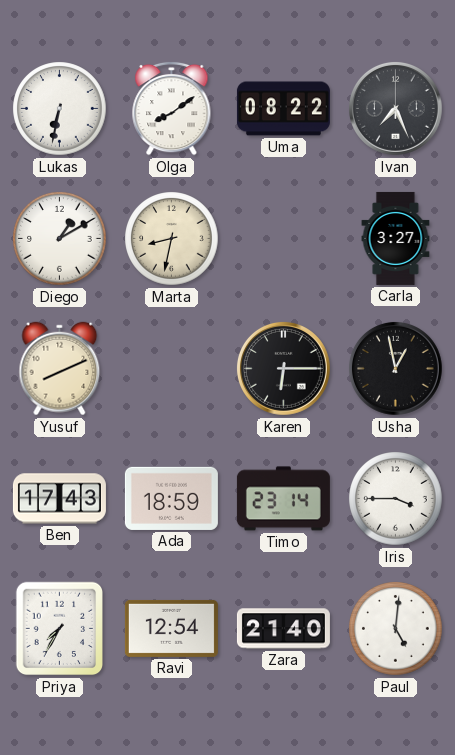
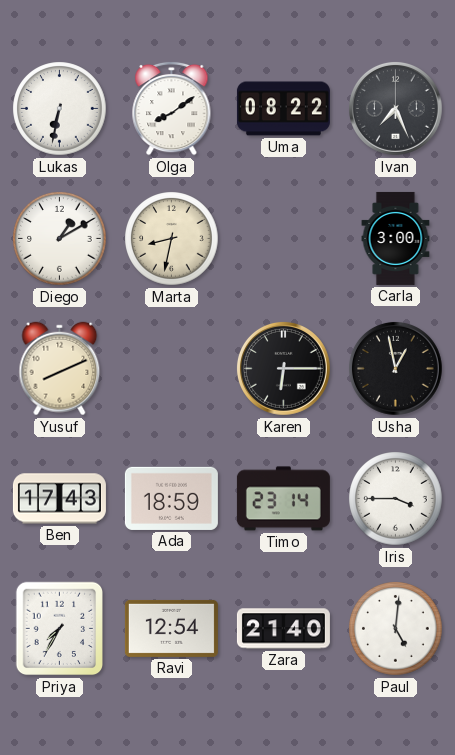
Carla: 3:27 -> 3:00 (396, 238)
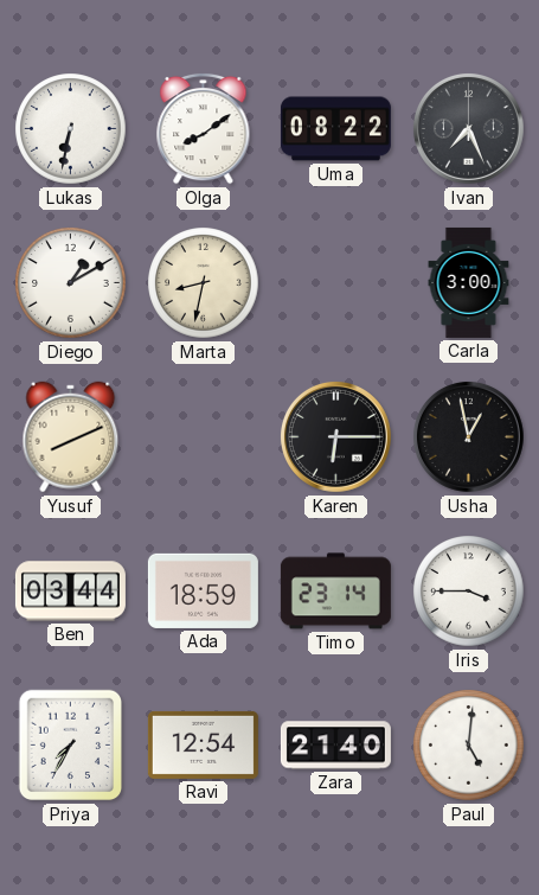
Ben: 17:43 -> 03:44 (70, 592)
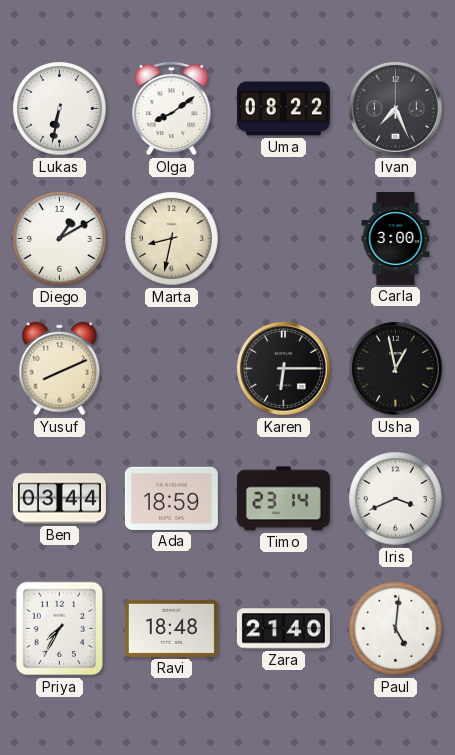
Iris: 3:45 -> 3:41 (396, 499)
Ravi: 12:54 -> 18:48 (171, 628)
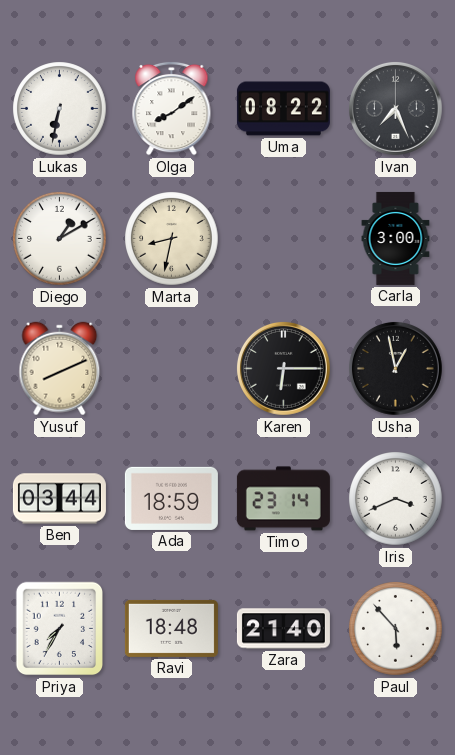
Paul: 5:01 -> 5:53 (396, 629)
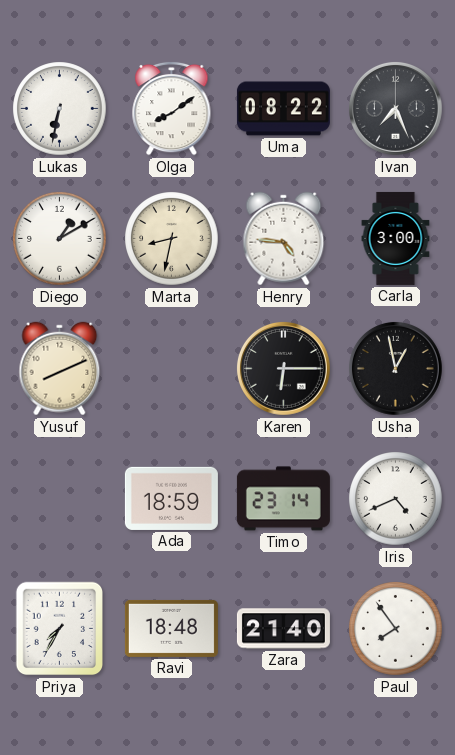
Henry: none -> 4:46 (284, 239)
Ben: 03:44 -> none (59, 499)
Iris: 3:41 -> 4:41 (396, 499)
Paul: 5:53 -> 7:54 (396, 629)
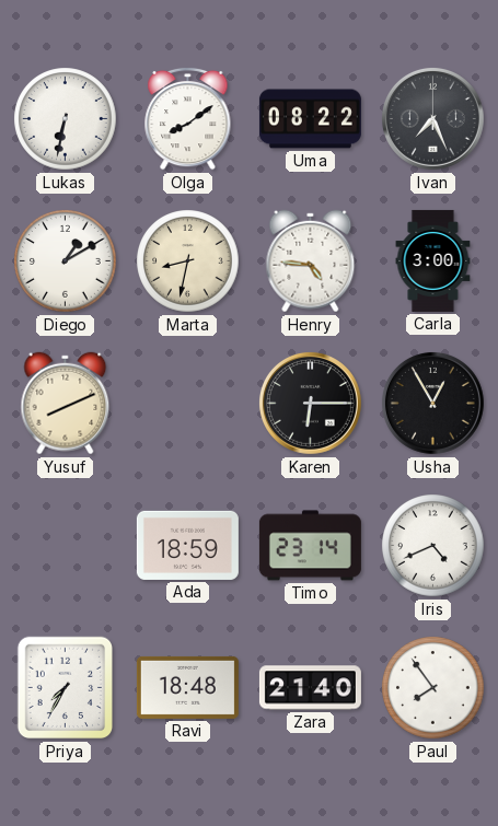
Usha: 12:58 -> 12:55 (432, 403)
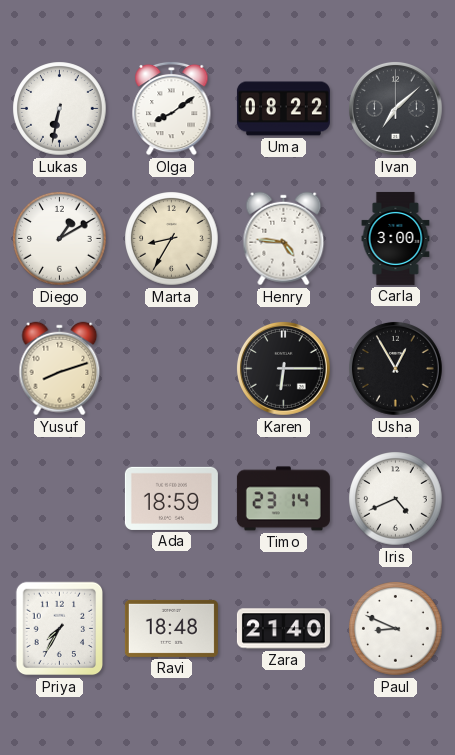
Ivan: 7:26 -> 7:08 (395, 108)
Marta: 8:32 -> 8:35 (172, 239)
Yusuf: 8:11 -> 8:12 (60, 369)
Paul: 7:54 -> 8:49 (396, 629)
